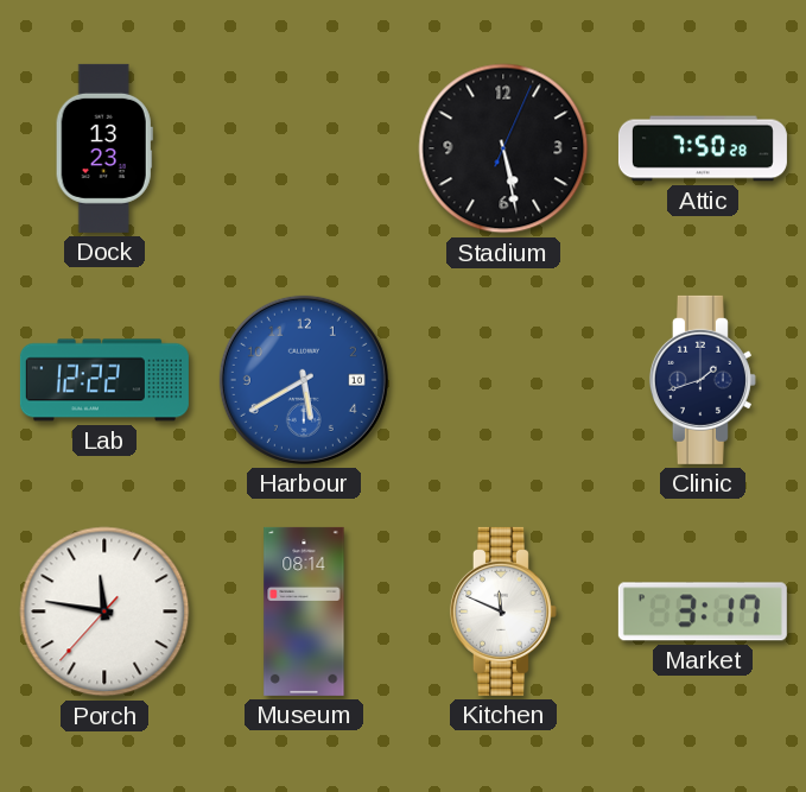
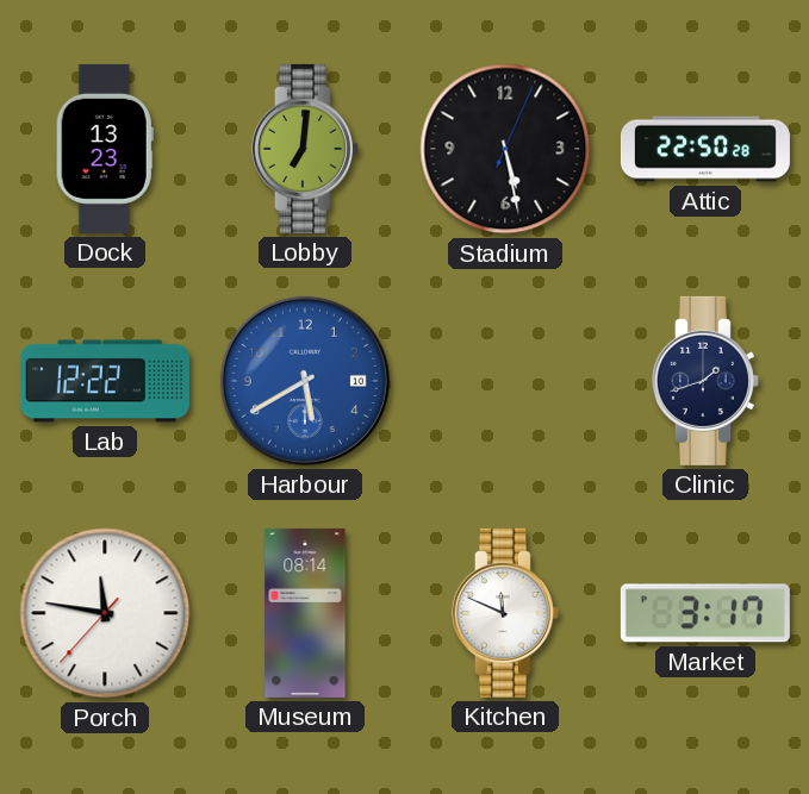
Lobby: none -> 7:01 (305, 149)
Attic: 7:50 -> 22:50 (705, 149)
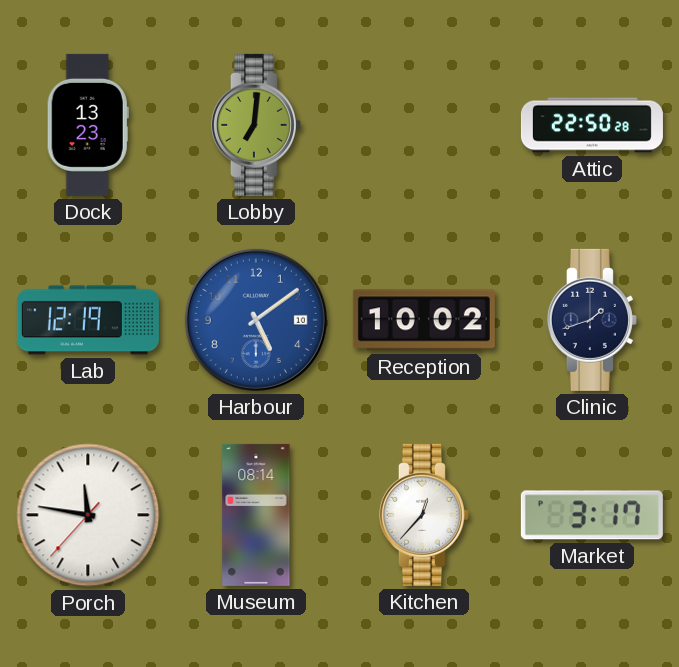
Stadium: 5:28 -> none (505, 149)
Lab: 12:22 -> 12:19 (88, 320)
Harbour: 5:40 -> 5:09 (256, 320)
Reception: none -> 10:02 (424, 320)
Kitchen: 11:49 -> 12:37 (424, 515)
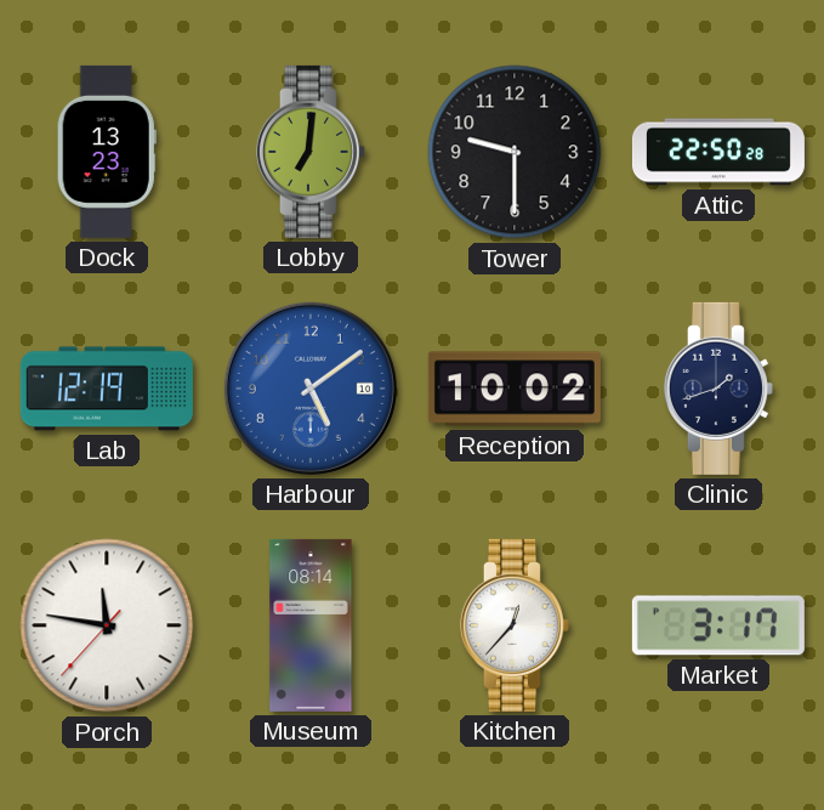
Tower: none -> 9:30 (515, 152)
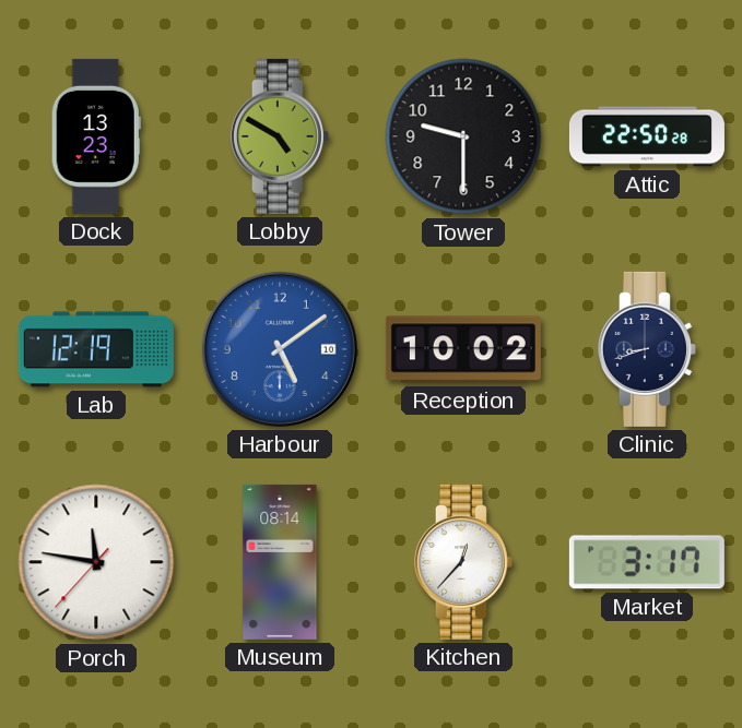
Lobby: 7:01 -> 4:50 (280, 136)
Clinic: 1:42 -> 8:42 (647, 349)
